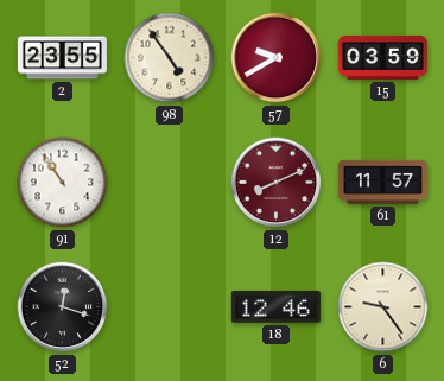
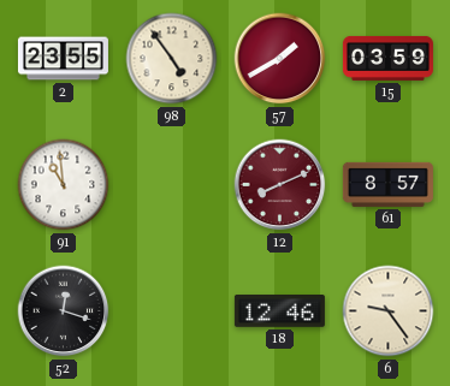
57: 9:40 -> 1:40 (280, 59)
91: 10:54 -> 10:59 (64, 185)
61: 11:57 -> 8:57 (387, 184)
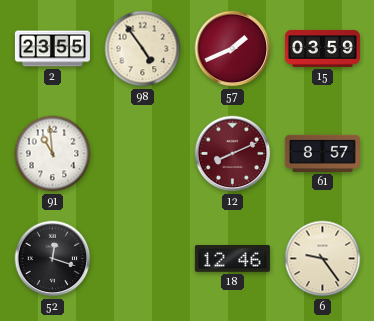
57: 1:40 -> 1:41 (233, 49)
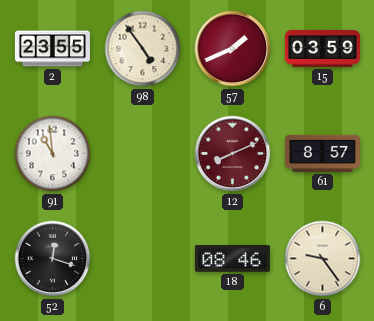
18: 12:46 -> 08:46 (232, 259)
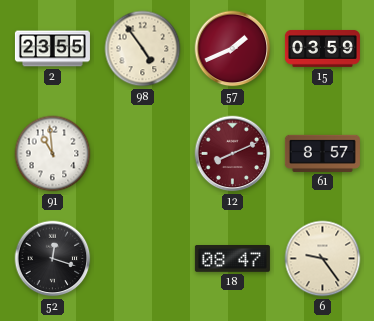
18: 08:46 -> 08:47 (232, 259)
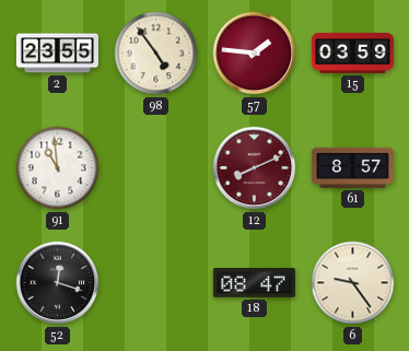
57: 1:41 -> 1:46 (255, 54)
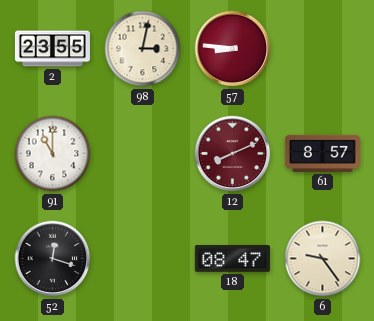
98: 4:54 -> 3:02 (143, 49)
57: 1:46 -> 8:46 (233, 49)
15: 03:59 -> none (352, 52)
91: 10:59 -> 11:00 (53, 154)
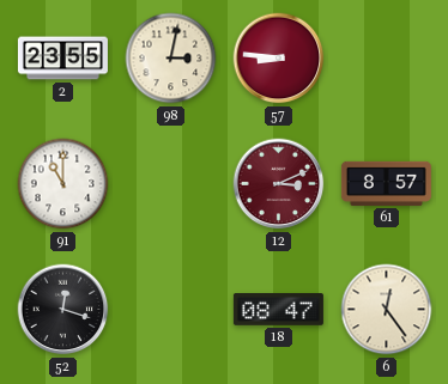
12: 8:11 -> 3:11 (279, 184)
6: 9:24 -> 12:24 (387, 310)
